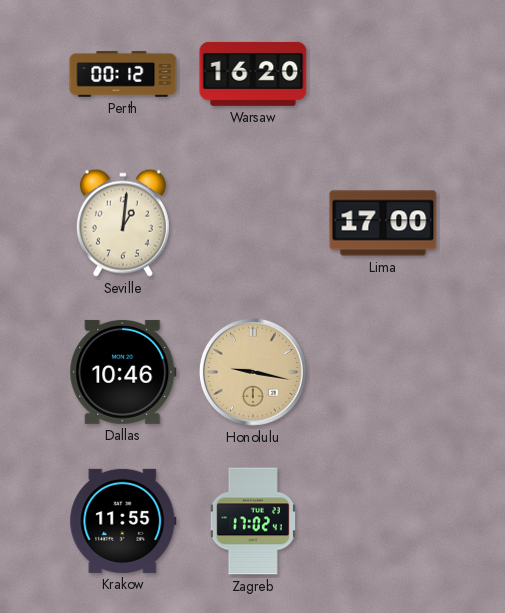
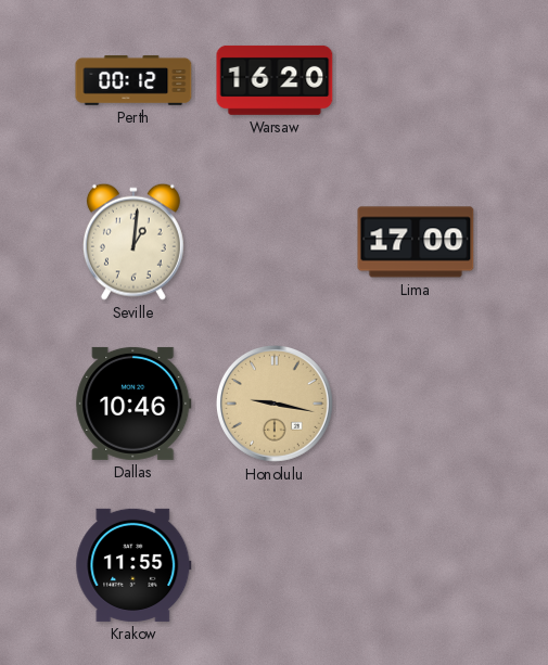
Zagreb: 17:02 -> none (253, 521)
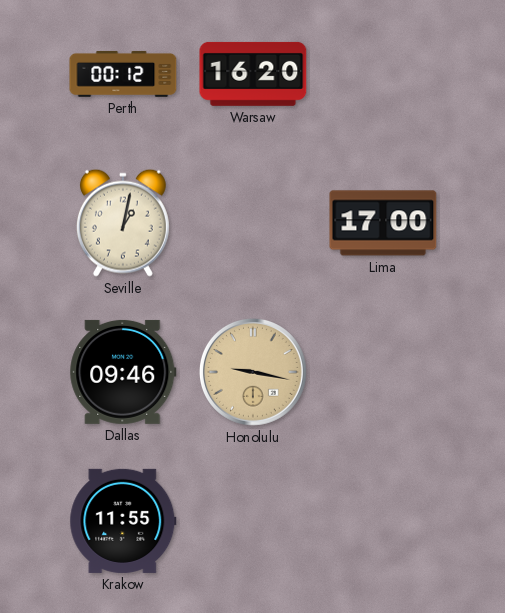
Seville: 1:01 -> 1:02 (123, 223)
Dallas: 10:46 -> 09:46 (123, 372)
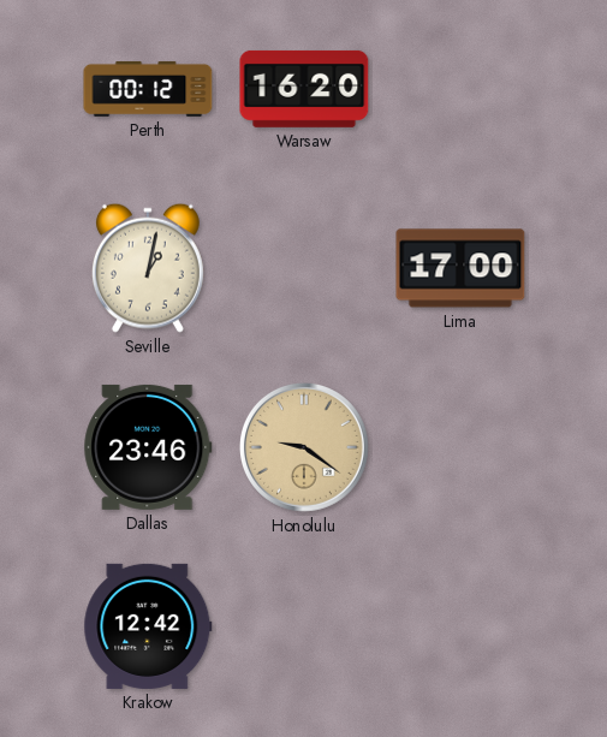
Dallas: 09:46 -> 23:46 (148, 447)
Honolulu: 9:17 -> 9:21 (304, 447)
Krakow: 11:55 -> 12:42 (148, 626)
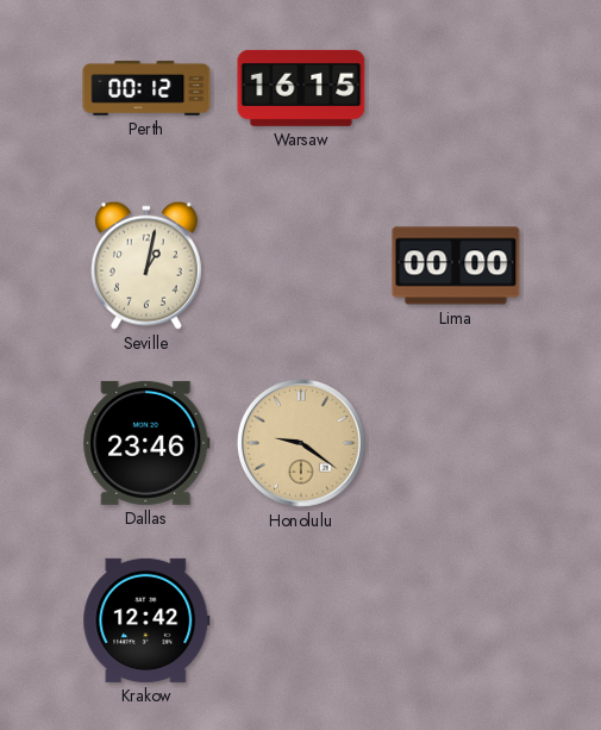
Warsaw: 16:20 -> 16:15 (301, 88)
Lima: 17:00 -> 00:00 (456, 266)
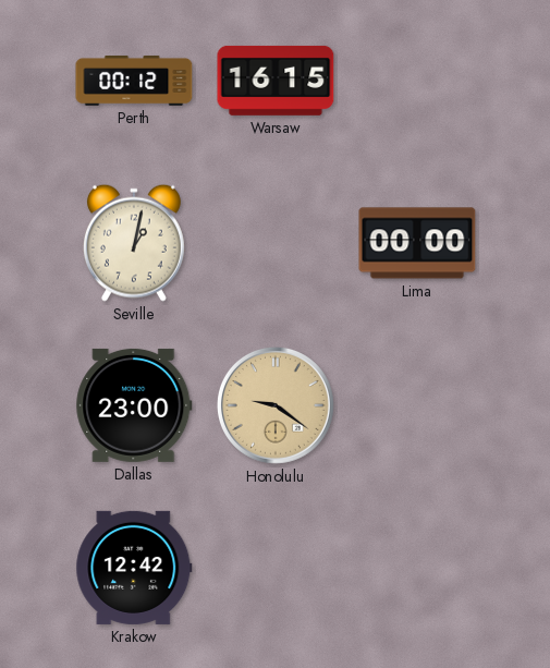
Dallas: 23:46 -> 23:00 (134, 405)
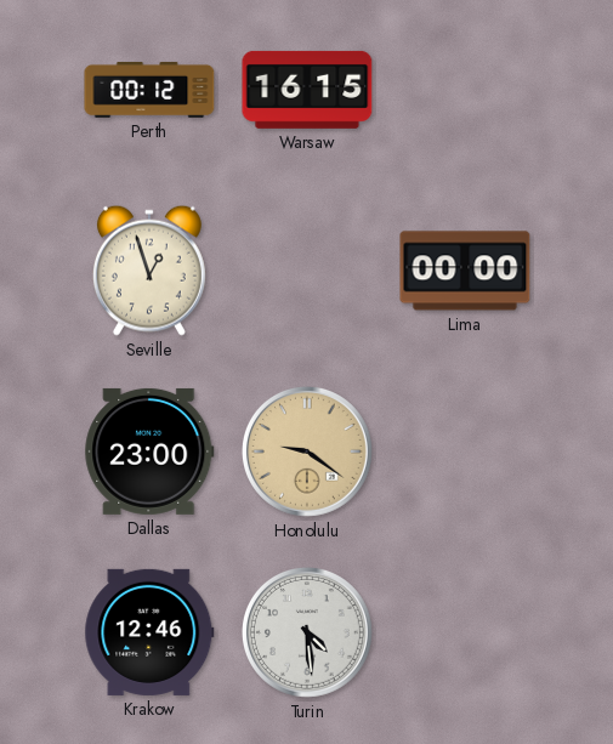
Seville: 1:02 -> 12:57 (149, 271)
Krakow: 12:42 -> 12:46 (149, 632)
Turin: none -> 4:29 (307, 632)
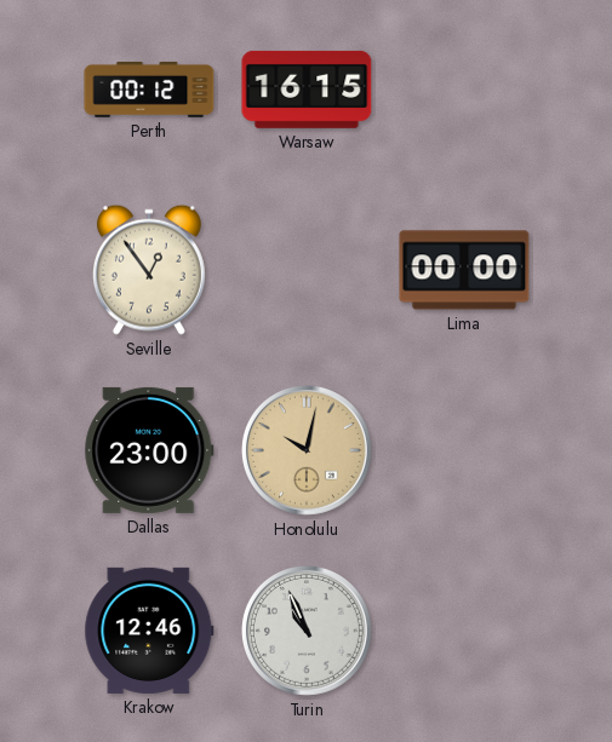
Seville: 12:57 -> 12:54 (149, 270)
Honolulu: 9:21 -> 10:02 (307, 450)
Turin: 4:29 -> 10:56 (307, 631)
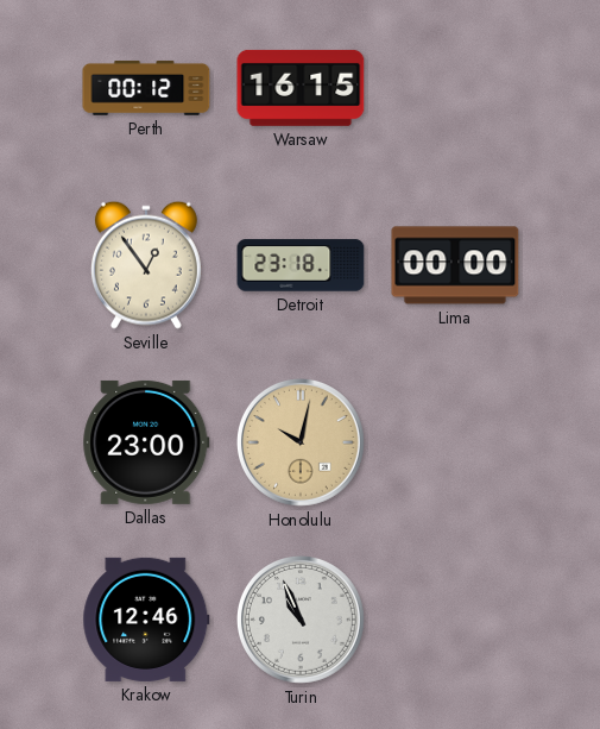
Detroit: none -> 23:18 (301, 265)
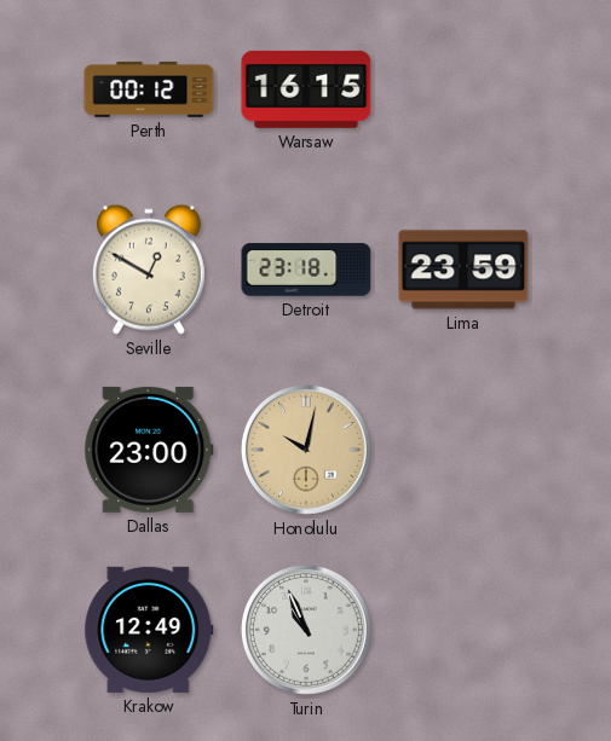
Seville: 12:54 -> 12:50 (149, 270)
Lima: 00:00 -> 23:59 (463, 270)
Krakow: 12:46 -> 12:49 (149, 630)
